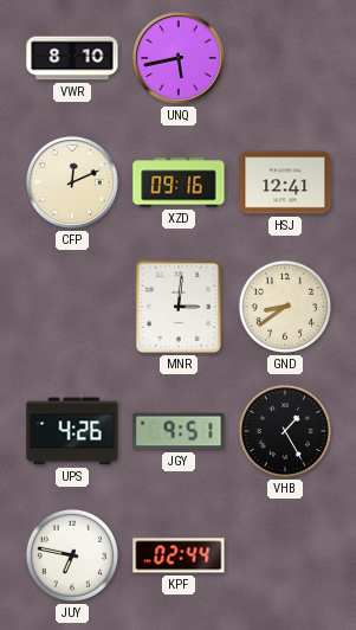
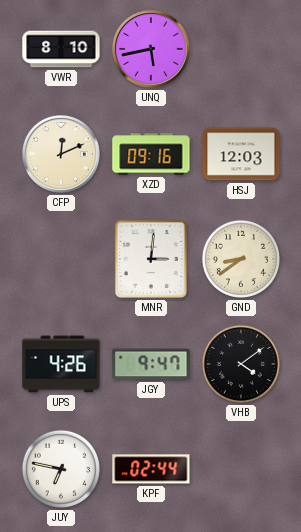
HSJ: 12:41 -> 12:03 (241, 154)
JGY: 9:51 -> 9:47 (151, 364)
VHB: 1:25 -> 4:09 (241, 364)
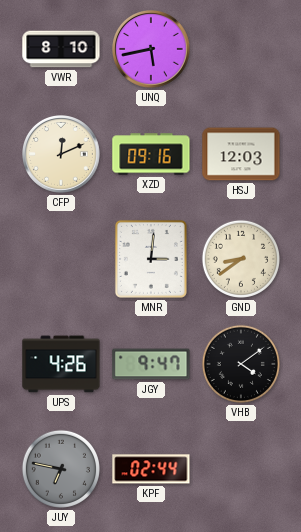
JUY dial: white -> grey (61, 469)
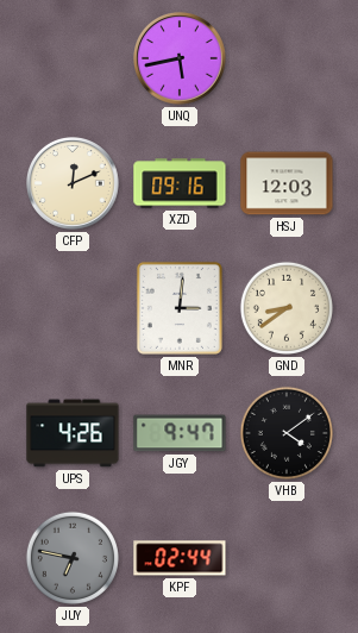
VWR: 8:10 -> none (61, 49)
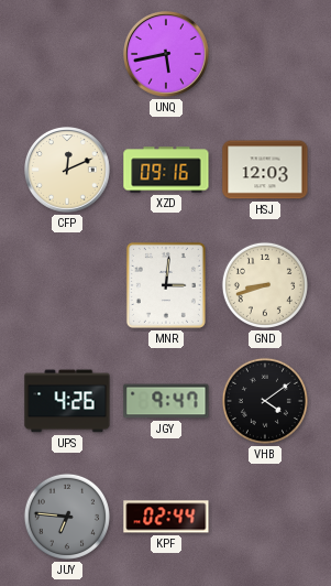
GND: 8:39 -> 8:42 (265, 285)
JUY: 6:47 -> 6:46 (67, 517)
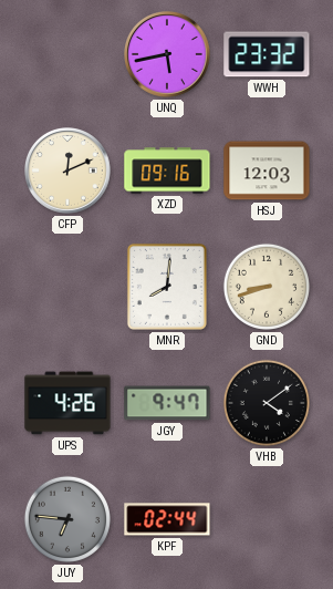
WWH: none -> 23:32 (267, 54)
MNR: 3:01 -> 8:01 (167, 287)
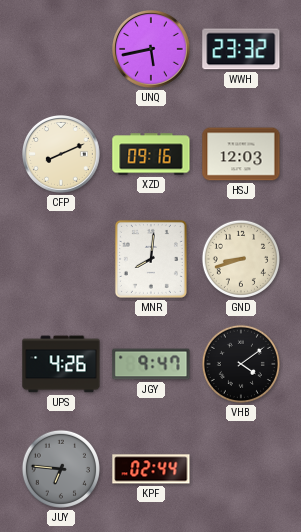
CFP: 12:11 -> 8:11 (62, 155)
